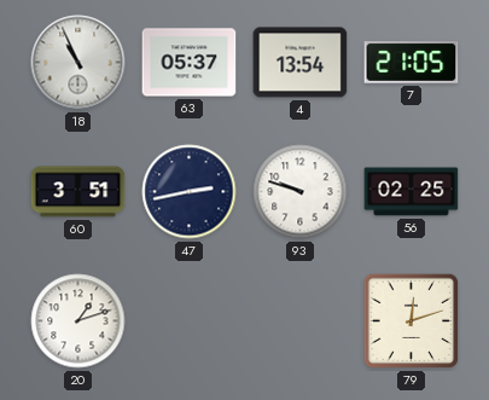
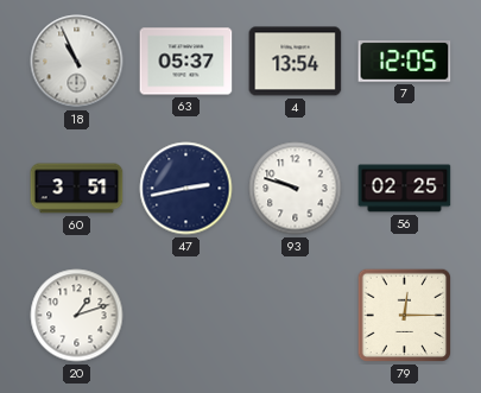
7: 21:05 -> 12:05 (405, 62)
79: 12:12 -> 12:15 (405, 316)
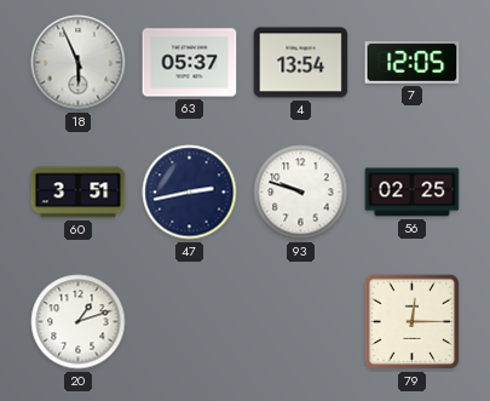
18: 10:56 -> 5:56 (79, 63)
